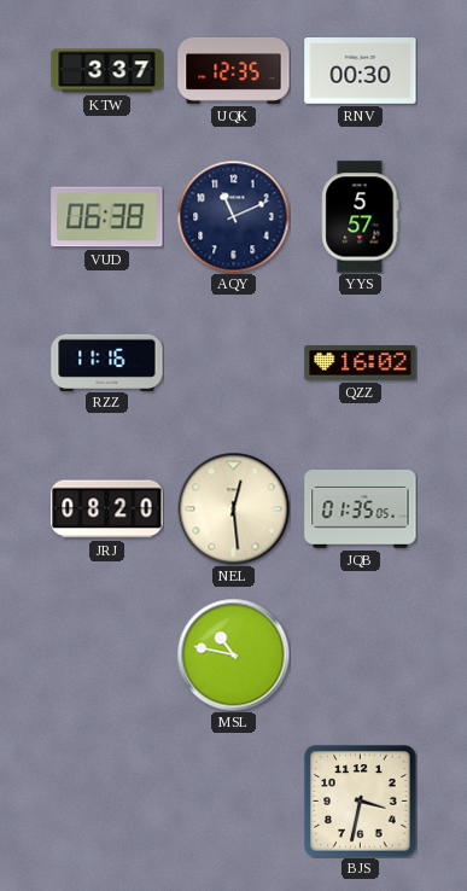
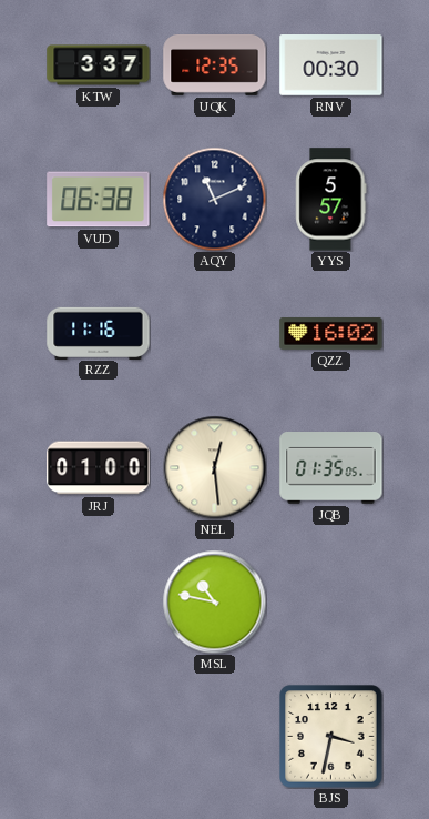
JRJ: 08:20 -> 01:00 (99, 468)
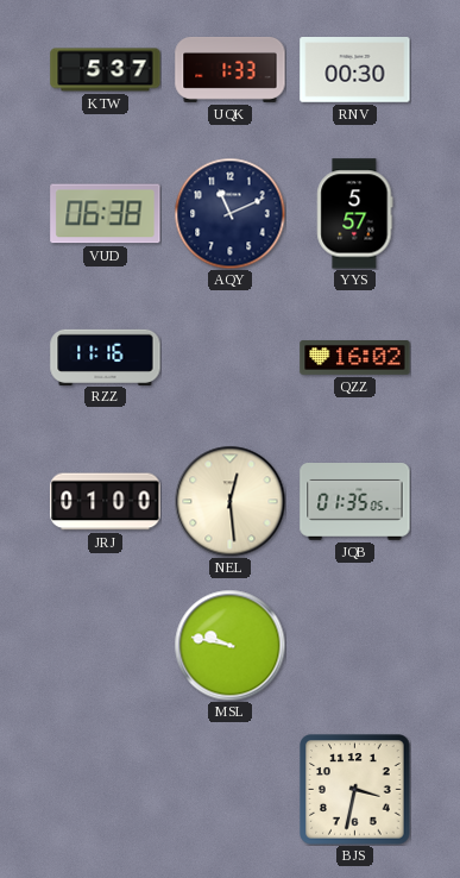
KTW: 3:37 -> 5:37 (106, 70)
UQK: 12:35 -> 1:33 (231, 70)
MSL: 10:47 -> 9:47 (229, 645)
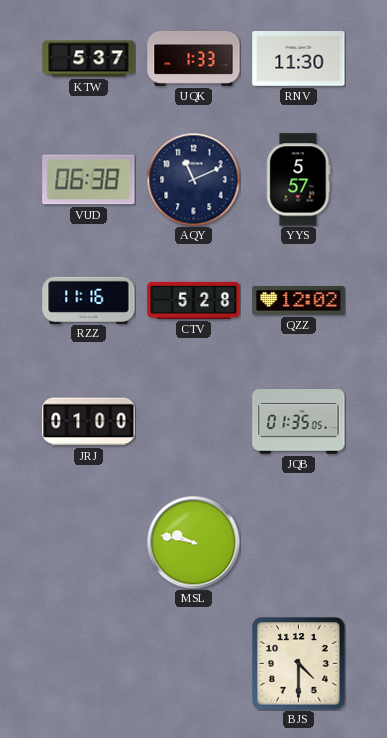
RNV: 00:30 -> 11:30 (299, 59)
CTV: none -> 5:28 (194, 300)
QZZ: 16:02 -> 12:02 (299, 301)
NEL: 12:29 -> none (229, 501)
BJS: 3:32 -> 4:30 (299, 664)
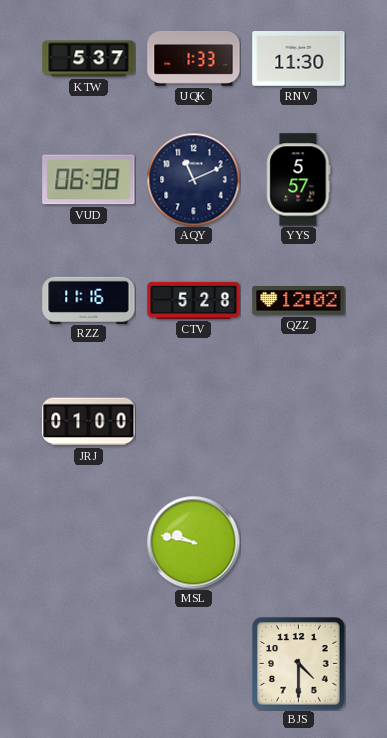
JQB: 01:35 -> none (299, 422)
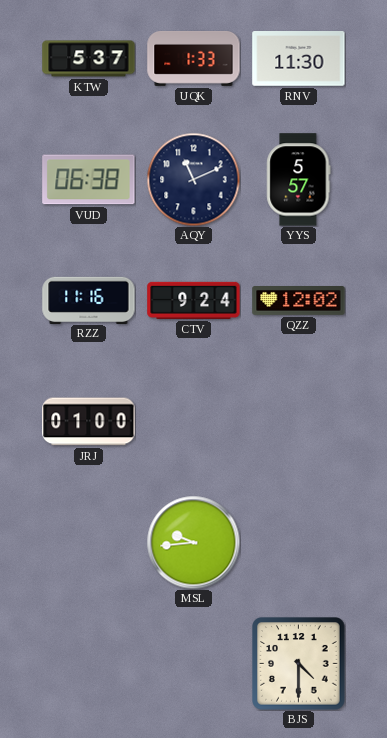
CTV: 5:28 -> 9:24 (194, 300)
MSL: 9:47 -> 9:44 (193, 542)
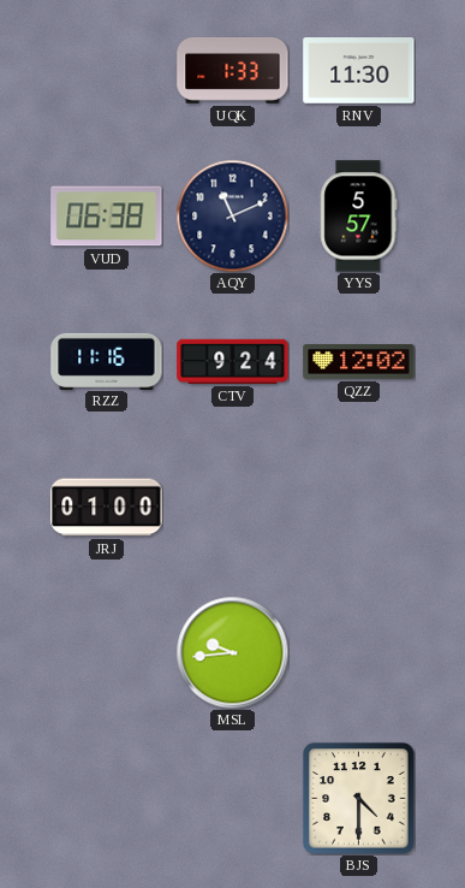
KTW: 5:37 -> none (89, 59)
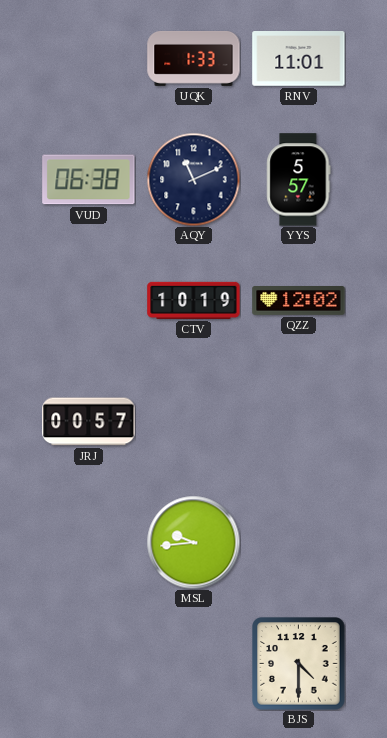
RNV: 11:30 -> 11:01 (299, 59)
RZZ: 11:16 -> none (107, 361)
CTV: 9:24 -> 10:19 (194, 300)
JRJ: 01:00 -> 00:57 (89, 422)
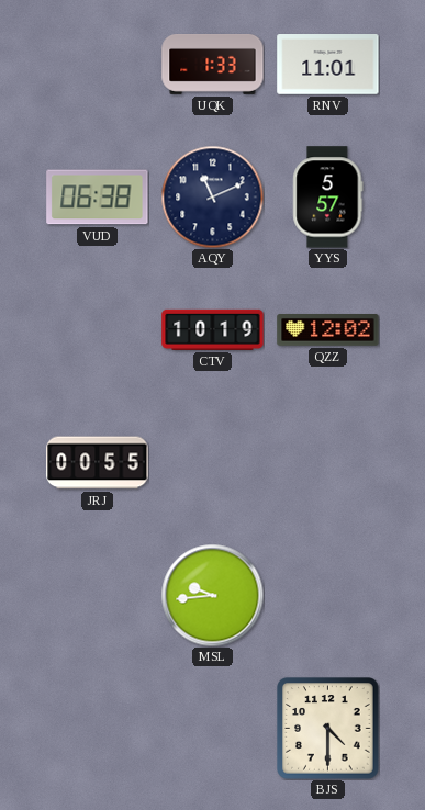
JRJ: 00:57 -> 00:55 (98, 463)
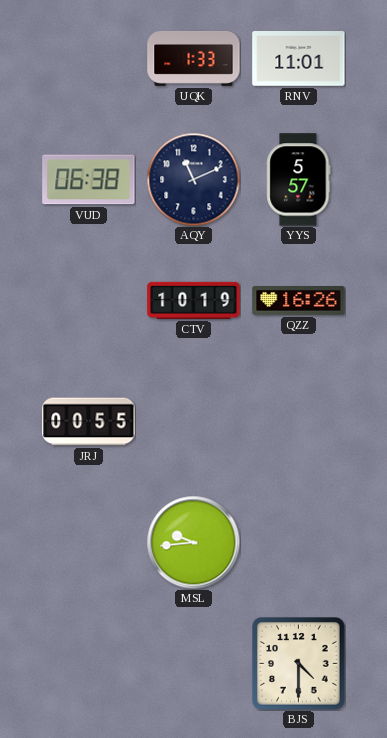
QZZ: 12:02 -> 16:26 (299, 301)
